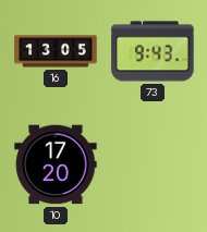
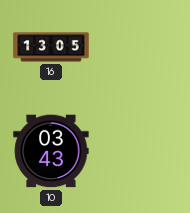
73: 9:43 -> none (153, 51)
10: 17:20 -> 03:43 (51, 151)
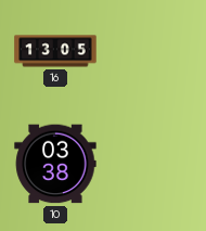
10: 03:43 -> 03:38 (55, 164)
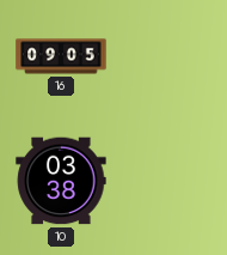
16: 13:05 -> 09:05 (61, 56)
